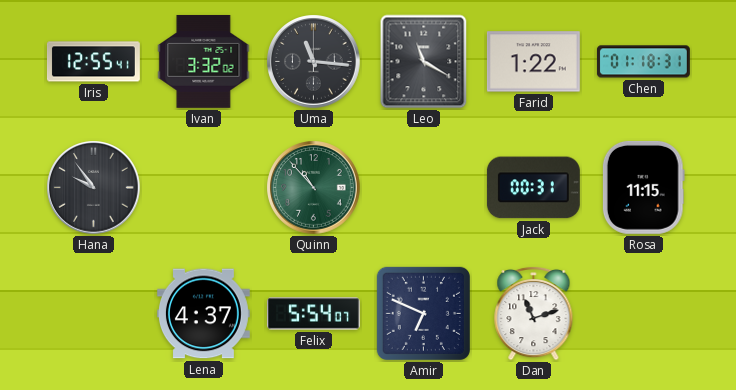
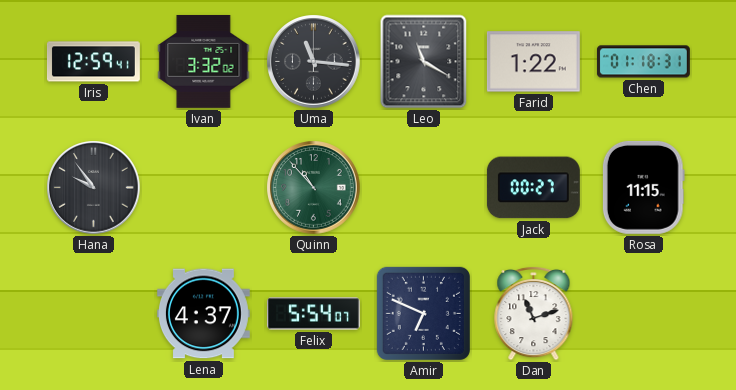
Iris: 12:55 -> 12:59 (93, 62)
Jack: 00:31 -> 00:27 (533, 188)
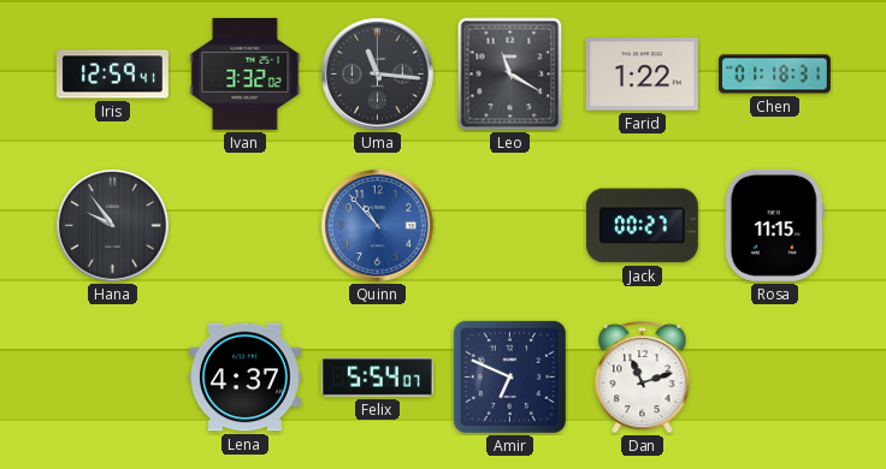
Quinn dial: green -> blue (378, 226)
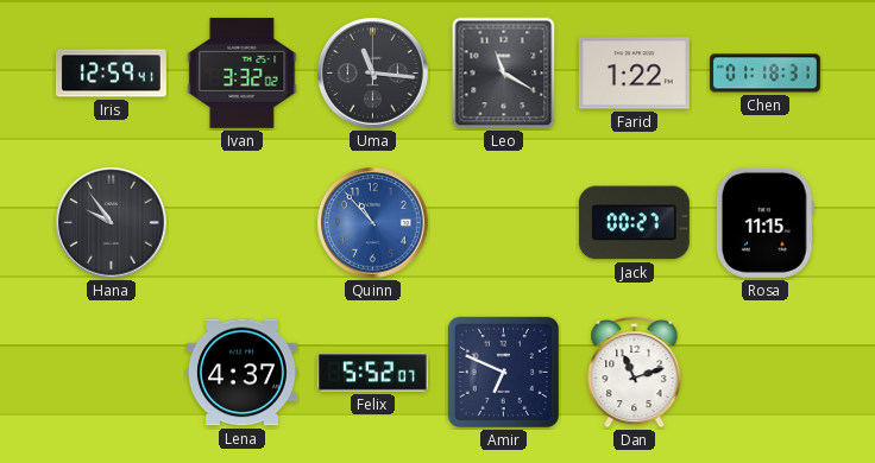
Felix: 5:54 -> 5:52 (372, 373)
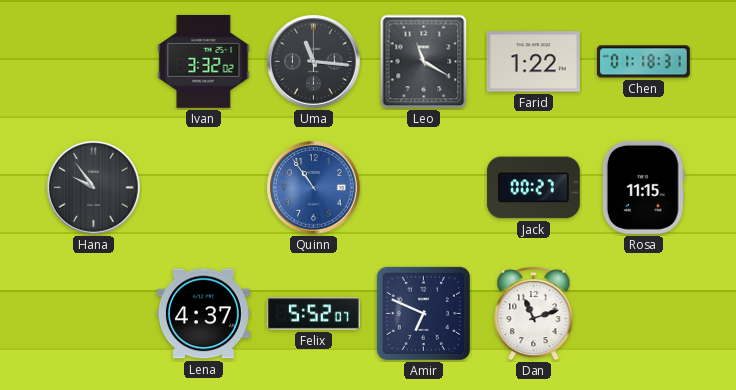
Iris: 12:59 -> none (111, 74)
Quinn: 10:53 -> 10:54 (314, 188)
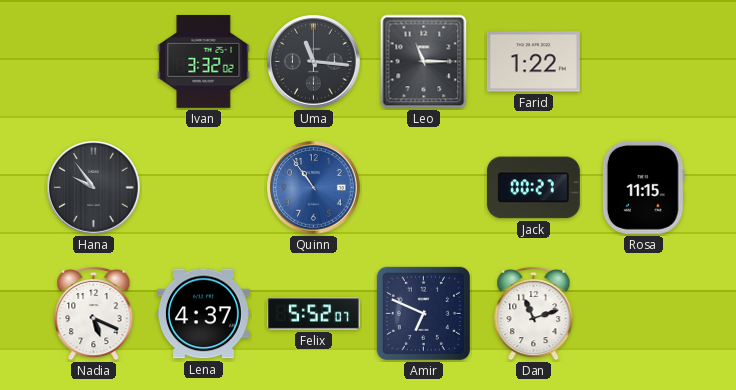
Leo: 11:20 -> 11:15 (424, 62)
Chen: 01:18 -> none (643, 62)
Nadia: none -> 5:19 (94, 313)
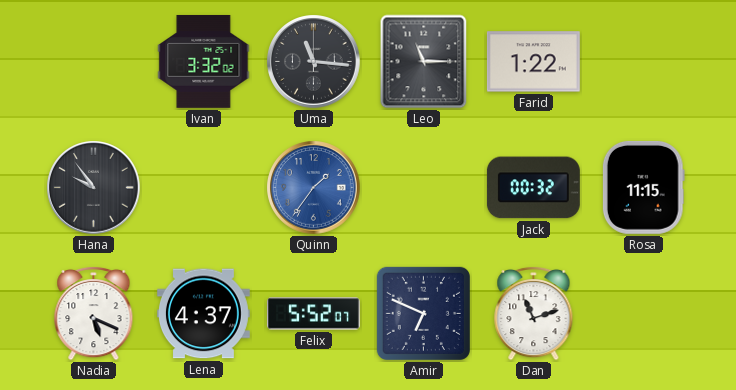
Quinn: 10:54 -> 1:36 (314, 188)
Jack: 00:27 -> 00:32 (533, 188)
